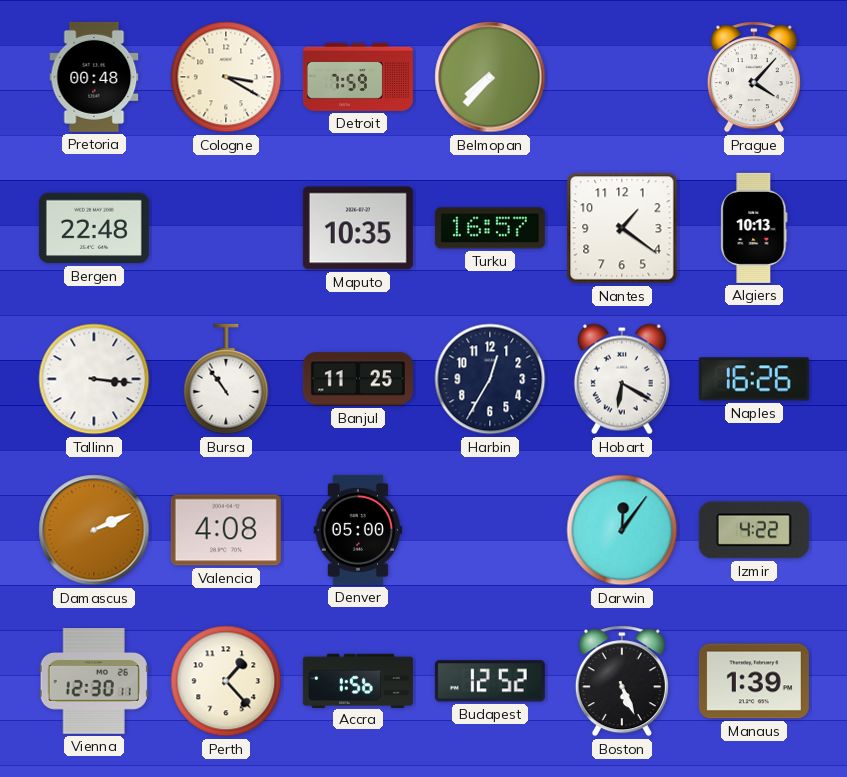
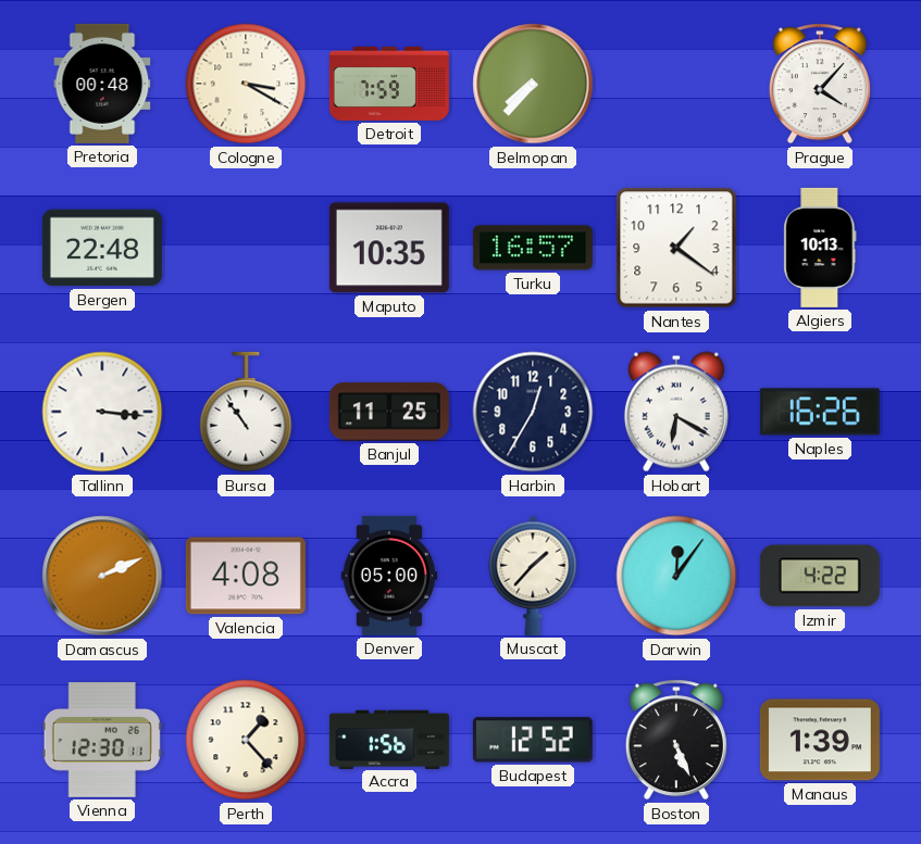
Muscat: none -> 1:37 (533, 576)
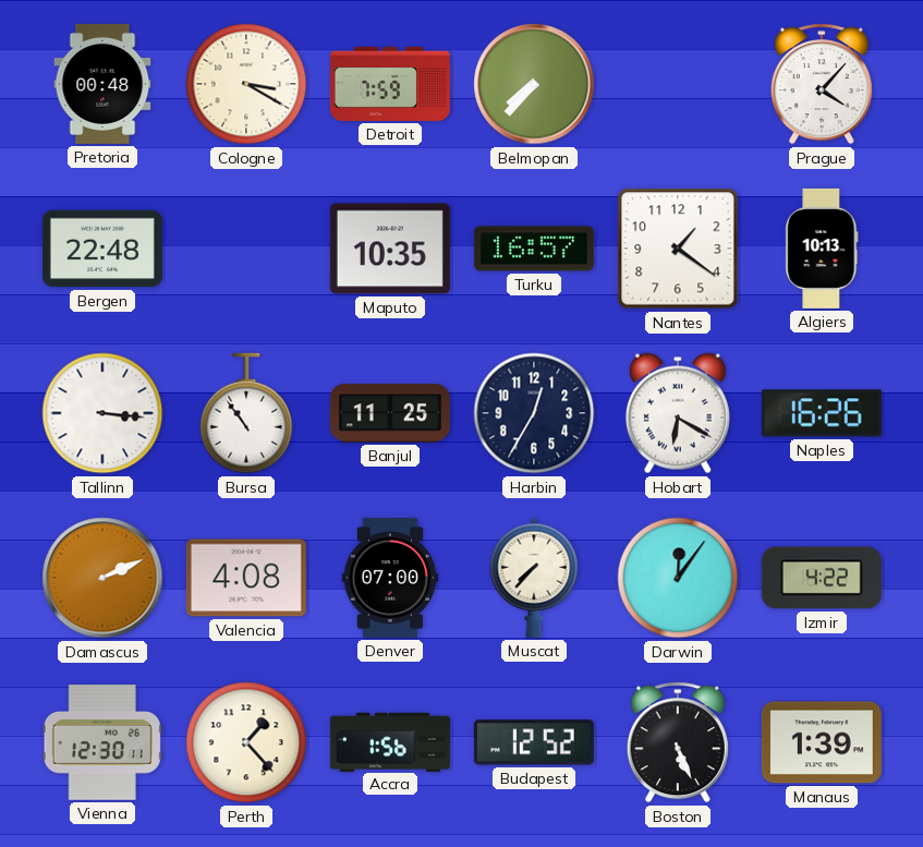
Denver: 05:00 -> 07:00 (389, 578)
Muscat: 1:37 -> 7:37 (534, 578)
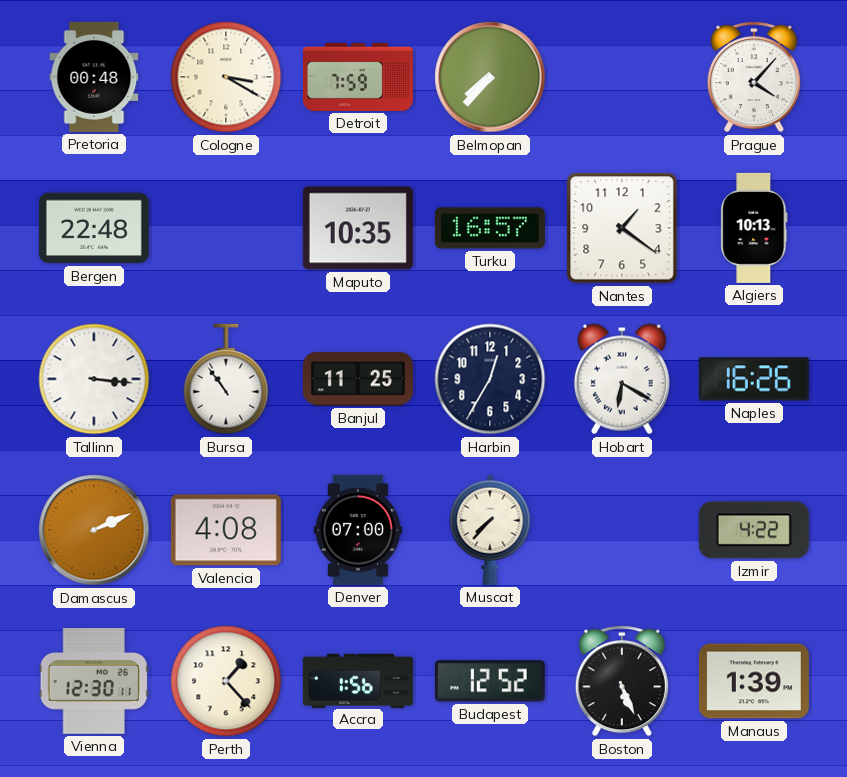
Darwin: 12:06 -> none (678, 578)
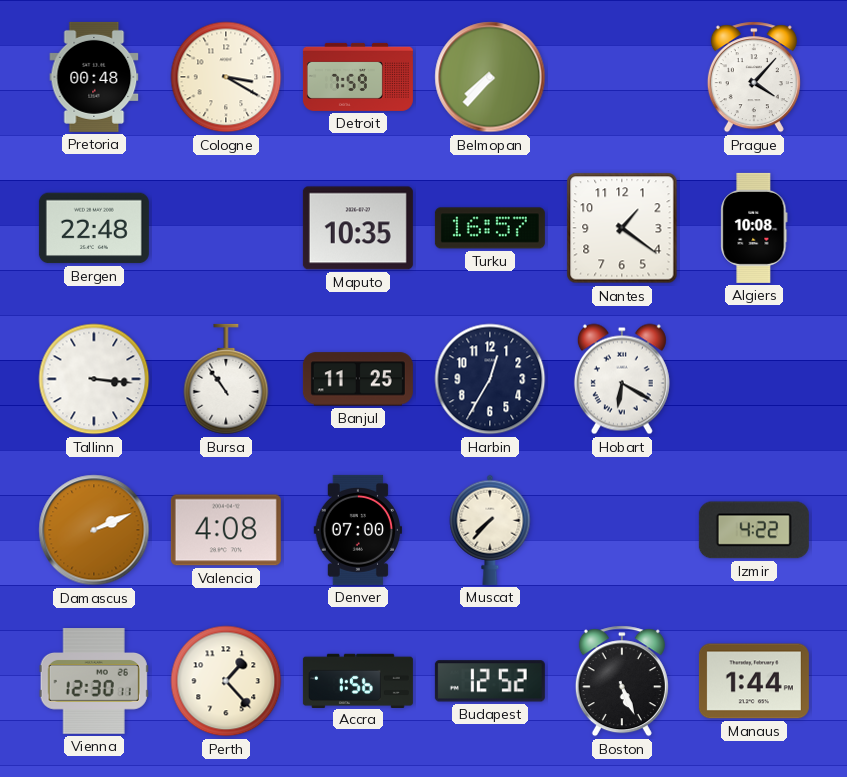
Algiers: 10:13 -> 10:08 (754, 228)
Naples: 16:26 -> none (754, 379)
Manaus: 1:39 -> 1:44 (754, 681)
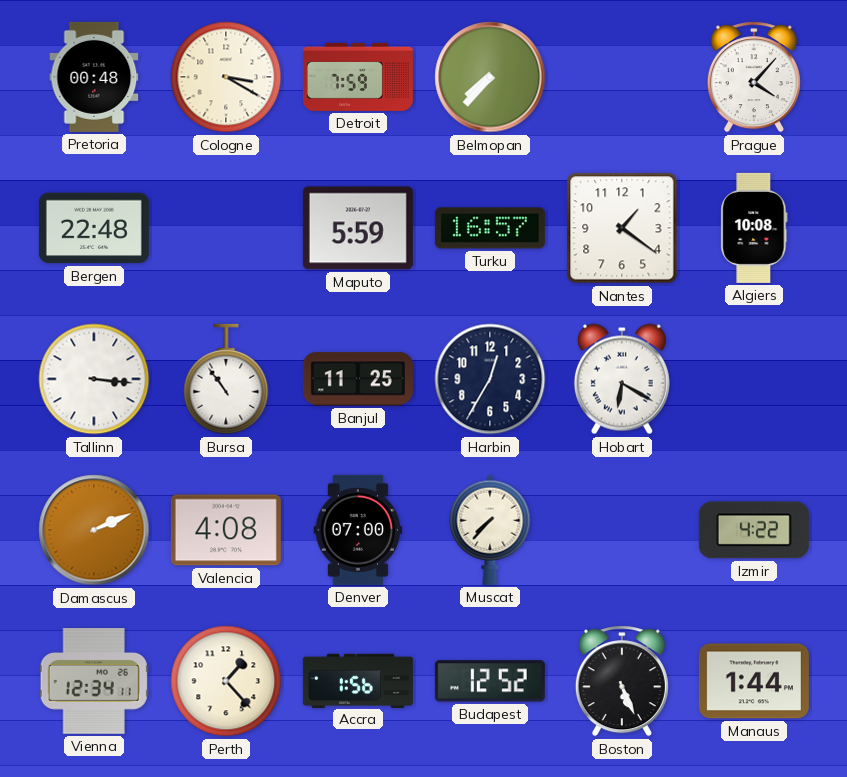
Maputo: 10:35 -> 5:59 (358, 228)
Vienna: 12:30 -> 12:34 (94, 681)
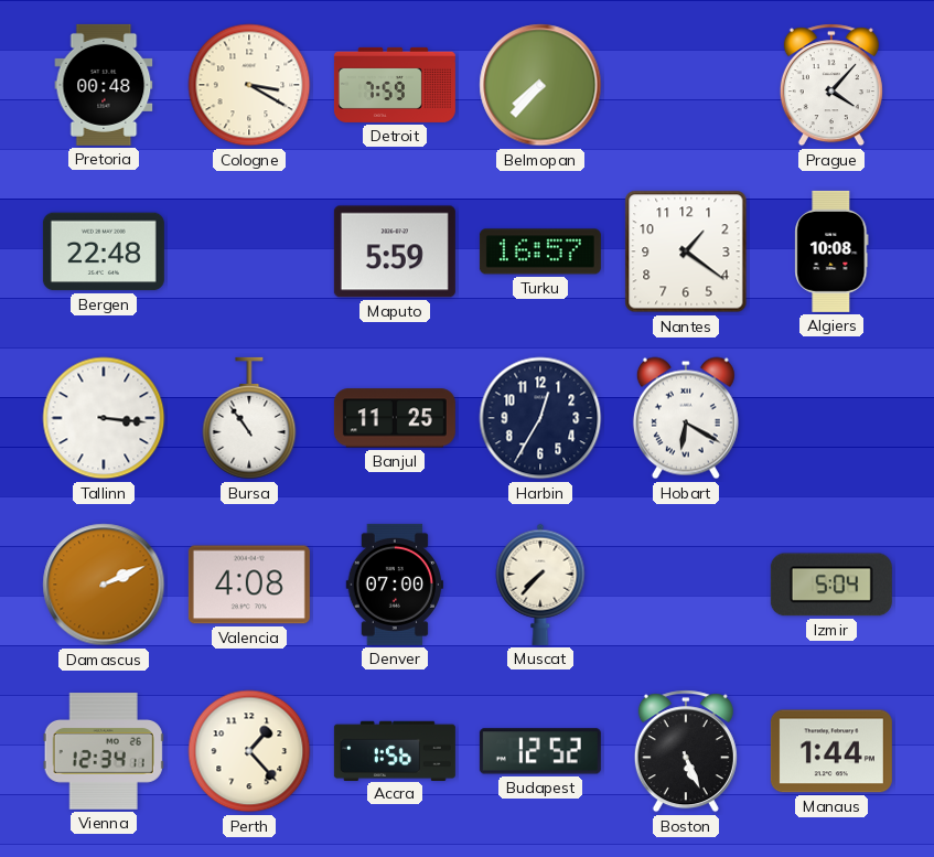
Izmir: 4:22 -> 5:04 (831, 585)
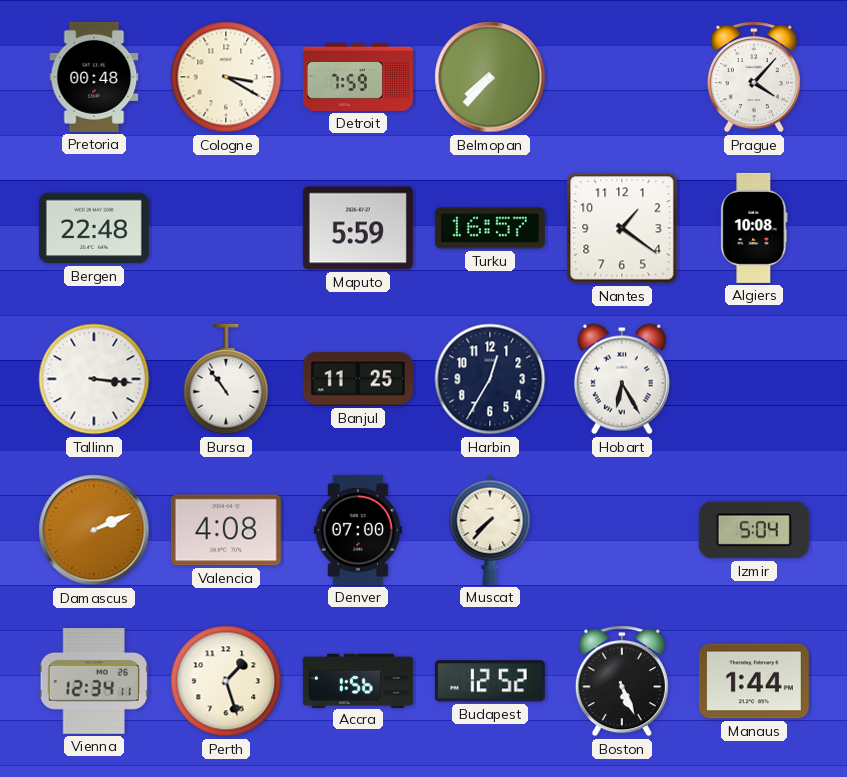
Hobart: 6:20 -> 6:25 (622, 379)
Perth: 1:23 -> 1:27 (226, 681)
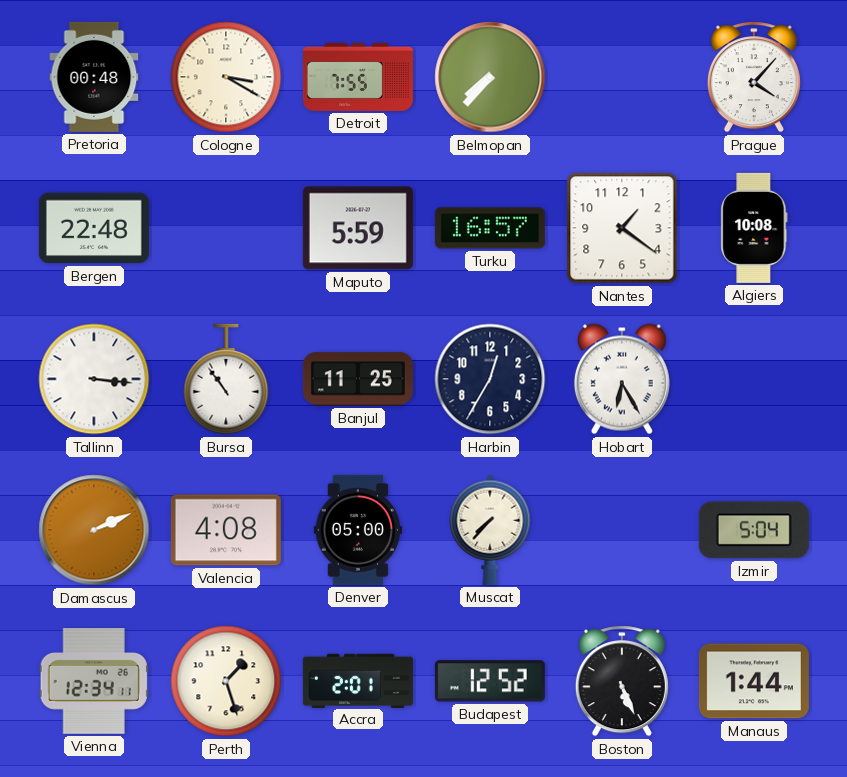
Detroit: 7:59 -> 7:55 (358, 77)
Denver: 07:00 -> 05:00 (357, 530)
Accra: 1:56 -> 2:01 (358, 680)
